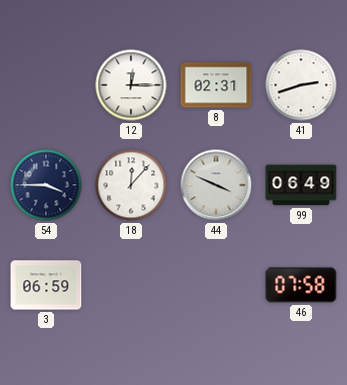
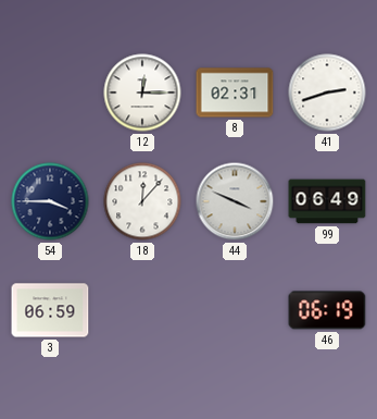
46: 07:58 -> 06:19 (327, 310)
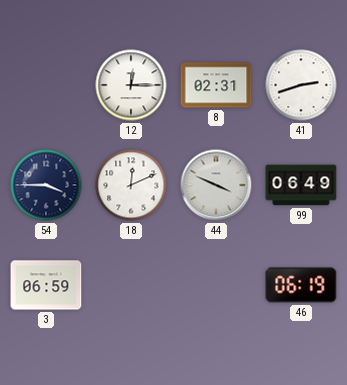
18: 12:07 -> 12:11 (131, 185)
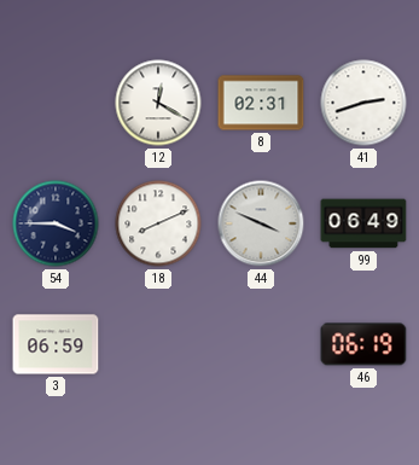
12: 12:15 -> 12:20 (158, 103)
18: 12:11 -> 8:11 (158, 223)
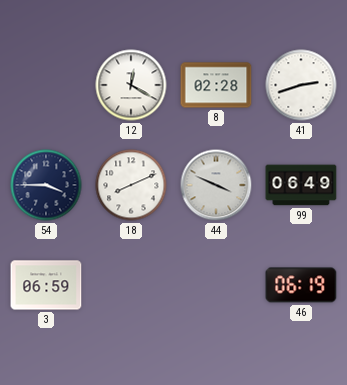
8: 02:31 -> 02:28 (216, 85)
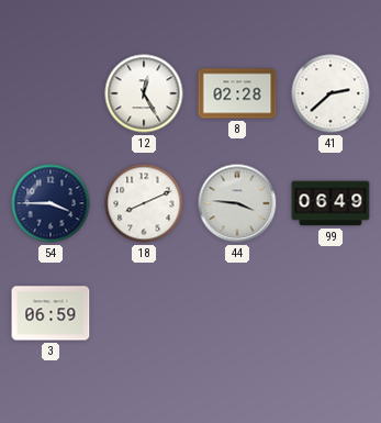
12: 12:20 -> 12:25 (144, 93)
41: 2:42 -> 2:38 (330, 93)
44: 3:49 -> 3:46 (237, 203)
46: 06:19 -> none (301, 285)
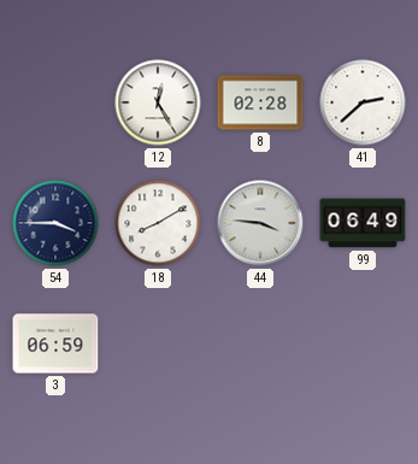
18: 8:11 -> 8:10 (158, 223)
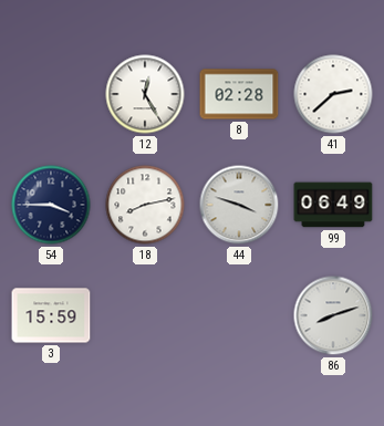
18: 8:10 -> 8:13 (145, 205)
44: 3:46 -> 3:48 (239, 205)
3: 06:59 -> 15:59 (51, 315)
86: none -> 8:12 (333, 315)
